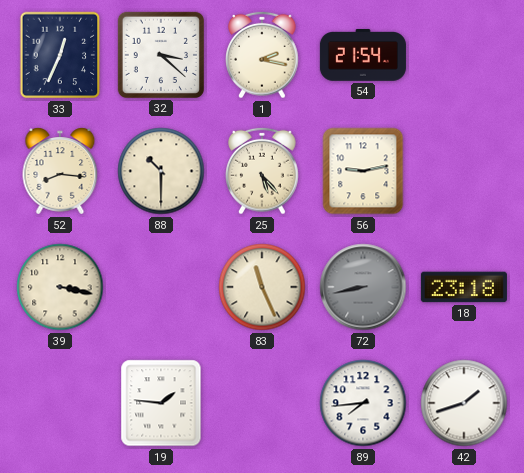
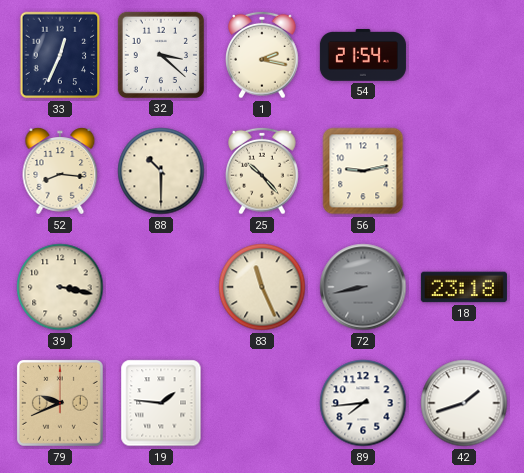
25: 5:23 -> 10:23 (262, 171)
79: none -> 9:41 (60, 403)
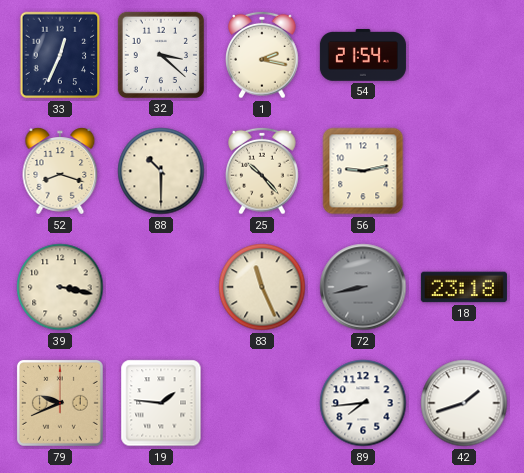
52: 8:16 -> 8:18 (60, 171)
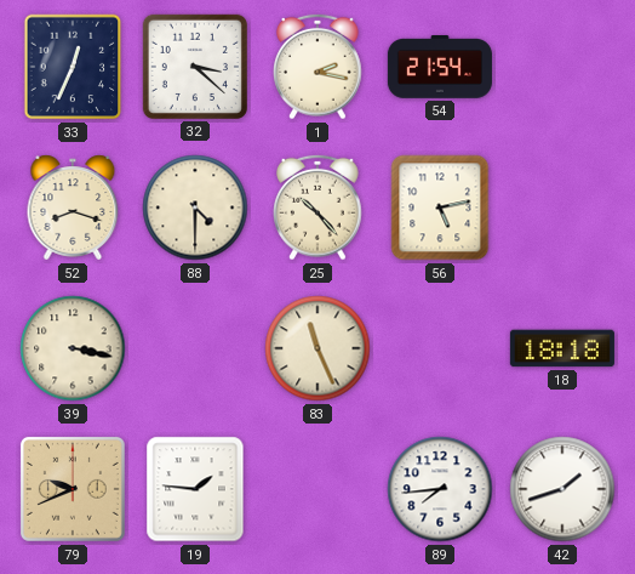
88: 10:30 -> 4:30 (195, 208)
56: 9:13 -> 5:13 (440, 208)
72: 8:43 -> none (363, 287)
18: 23:18 -> 18:18 (562, 348)
